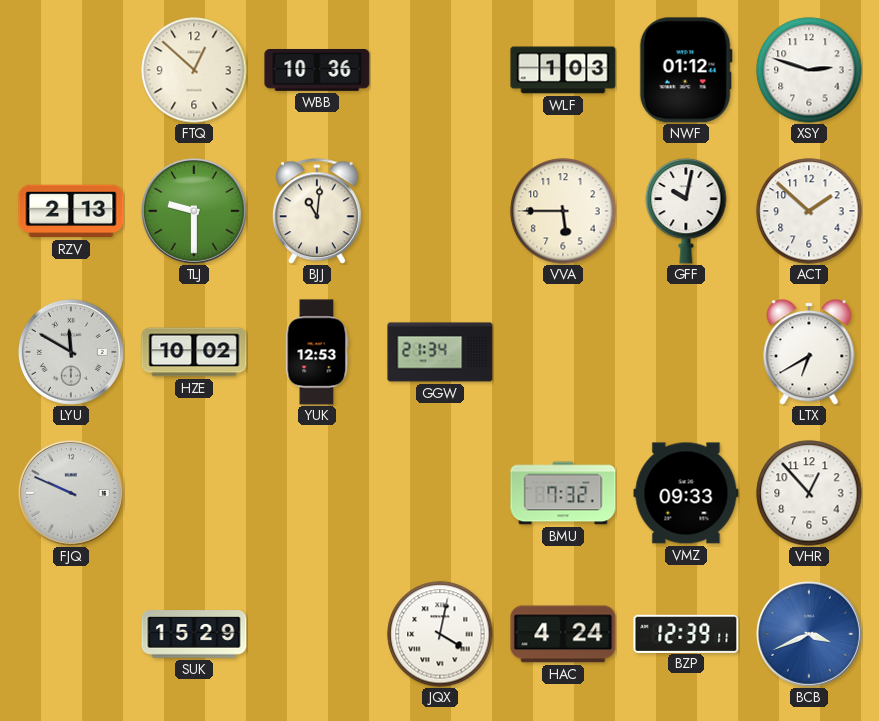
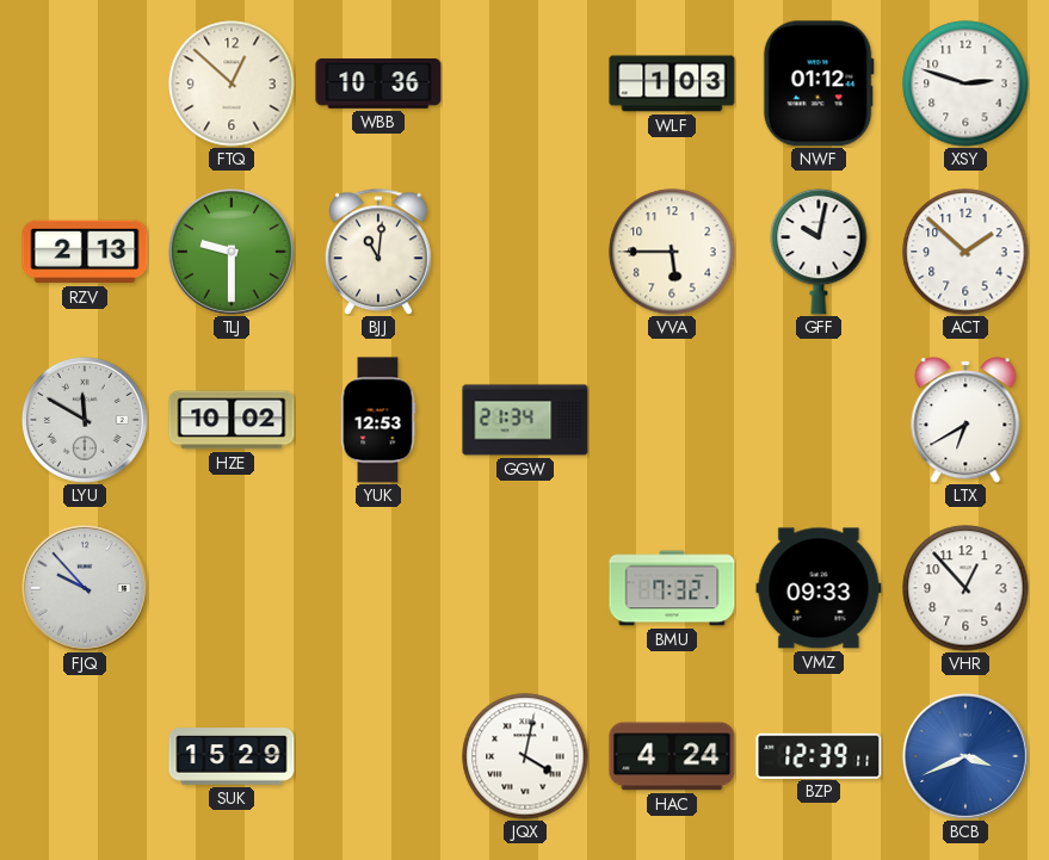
FJQ: 9:49 -> 9:53 (85, 588)
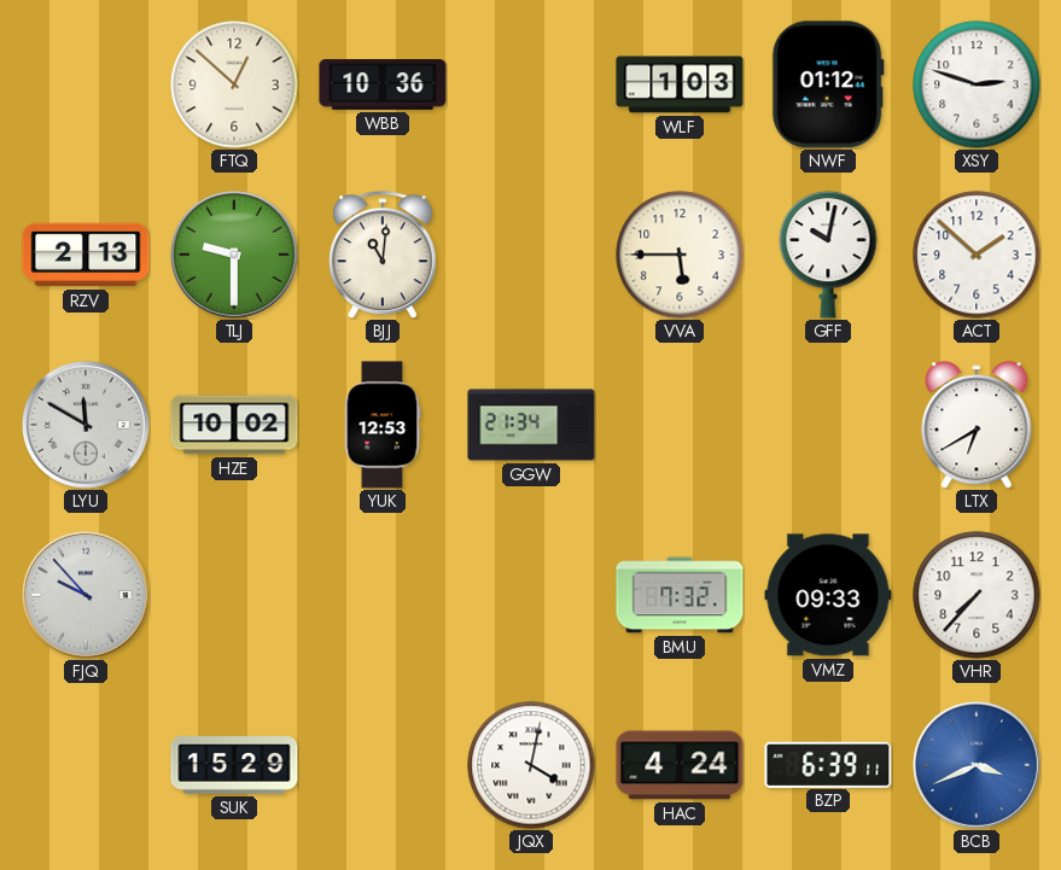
VHR: 12:53 -> 7:37 (977, 595)
BZP: 12:39 -> 6:39 (828, 764)
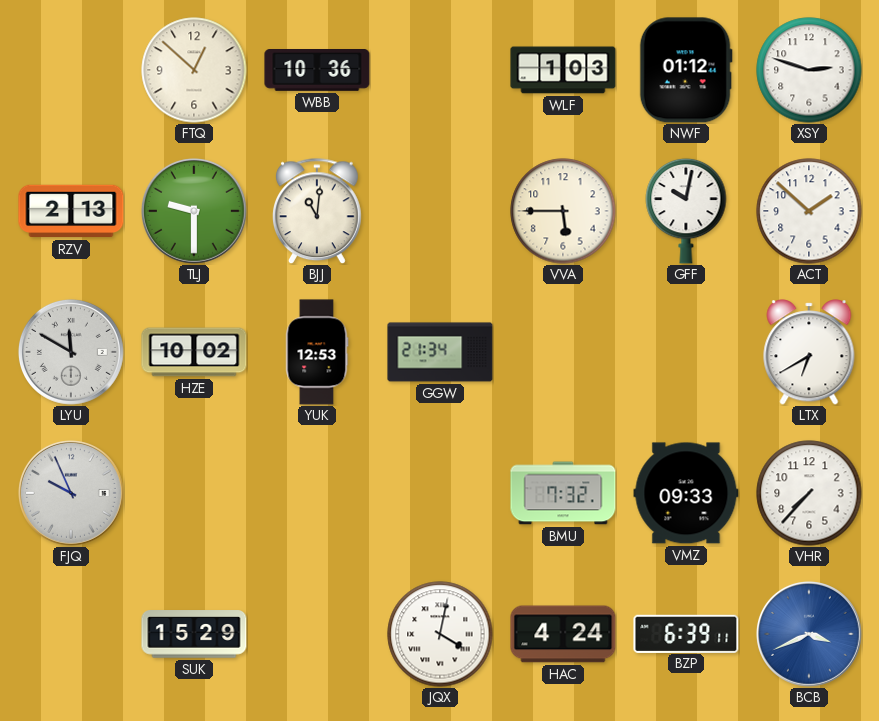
FJQ: 9:53 -> 9:56 (71, 493)
